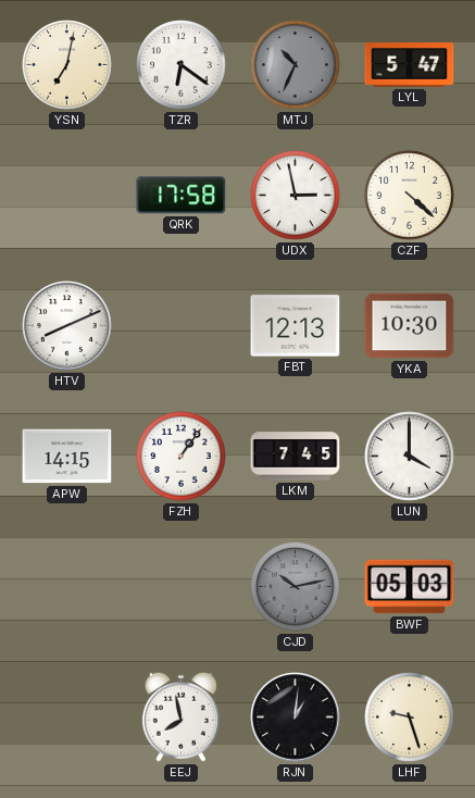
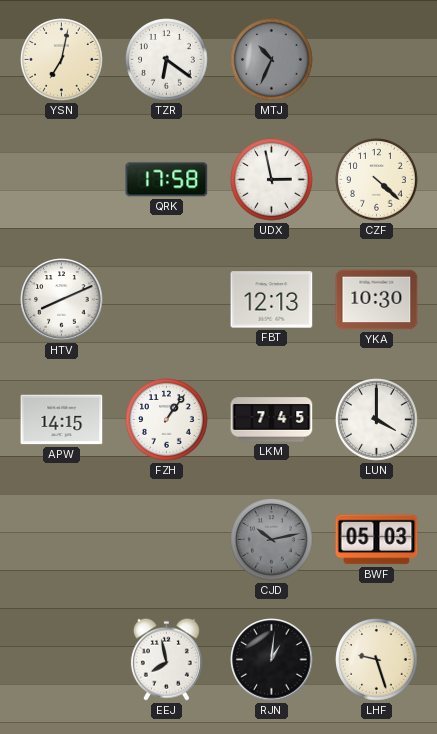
LYL: 5:47 -> none (410, 65)
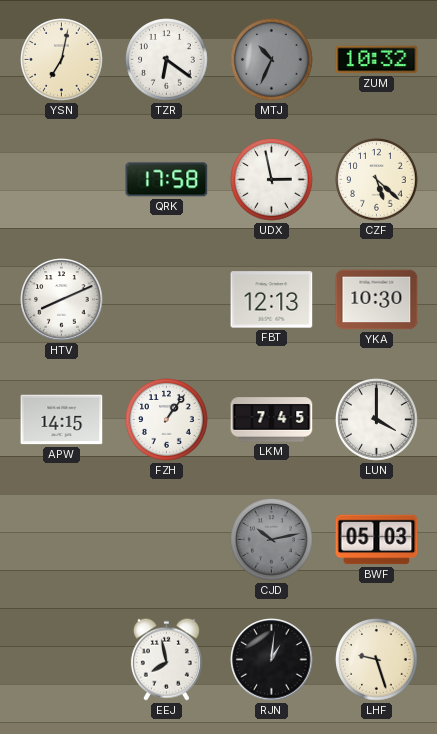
ZUM: none -> 10:32 (377, 60)
CZF: 4:22 -> 5:22 (377, 180)
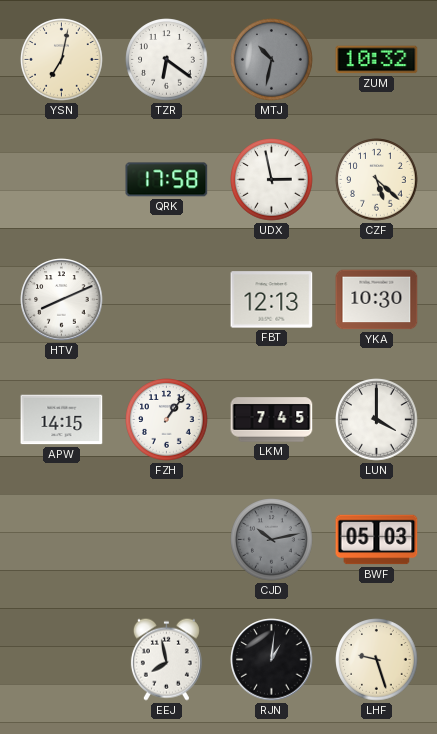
MTJ: 10:34 -> 10:32 (272, 60)
